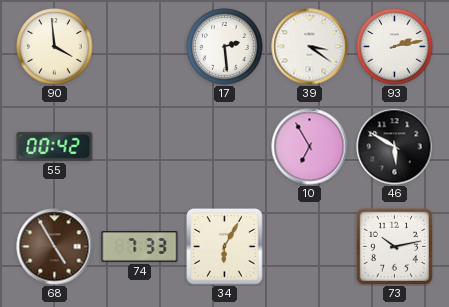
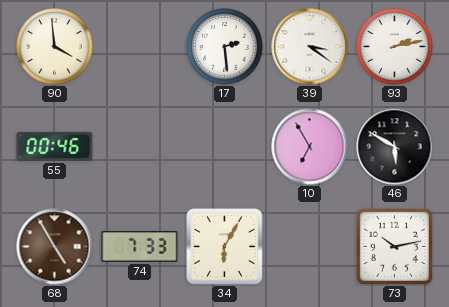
55: 00:42 -> 00:46 (55, 146)
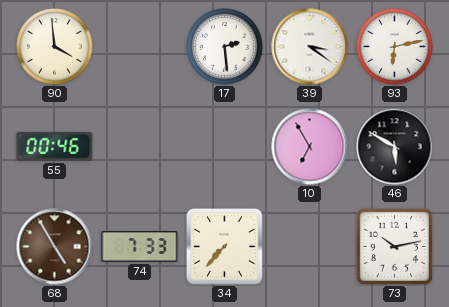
93: 2:13 -> 6:13 (395, 47)
34: 6:05 -> 7:37 (225, 247)
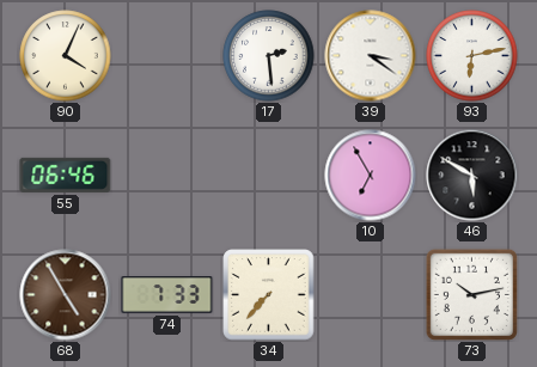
90: 3:59 -> 4:04 (66, 56)
55: 00:46 -> 06:46 (66, 175)
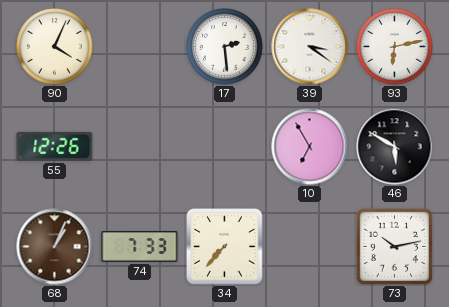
55: 06:46 -> 12:26 (55, 146)
68: 4:55 -> 1:04 (55, 247)
